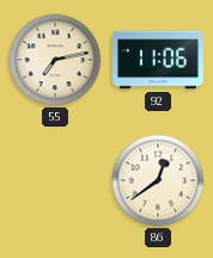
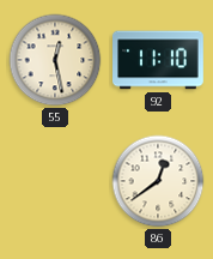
55: 7:13 -> 12:28 (55, 60)
92: 11:06 -> 11:10 (159, 60)
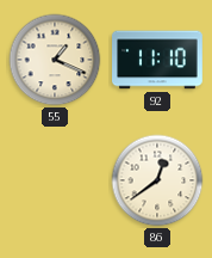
55: 12:28 -> 1:19 (55, 60)
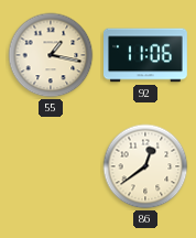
55: 1:19 -> 1:17 (51, 55)
92: 11:10 -> 11:06 (146, 55)
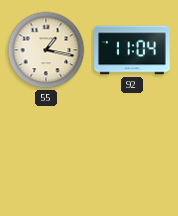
92: 11:06 -> 11:04 (133, 50)
86: 12:39 -> none (145, 166)
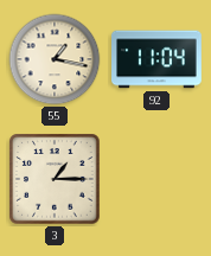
3: none -> 1:15 (55, 179)
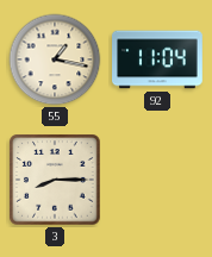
3: 1:15 -> 8:15 (55, 180)
